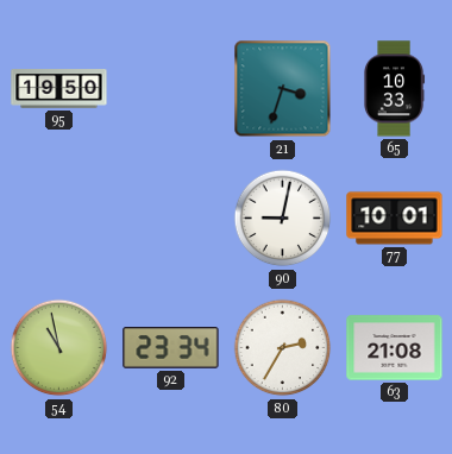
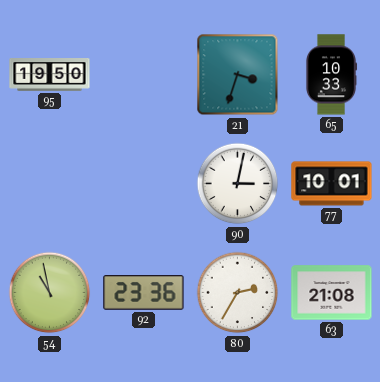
90: 9:02 -> 3:02 (238, 184)
92: 23:34 -> 23:36 (144, 293)
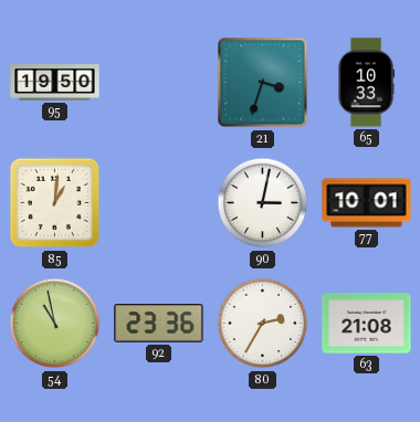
85: none -> 1:01 (55, 203)
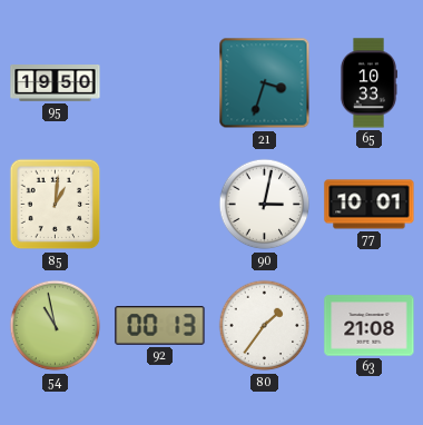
92: 23:36 -> 00:13 (160, 326)
80: 2:35 -> 1:36 (265, 326)
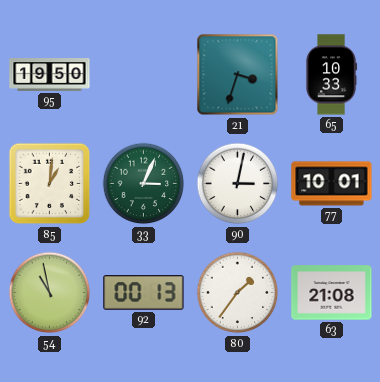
33: none -> 3:04 (144, 184)
